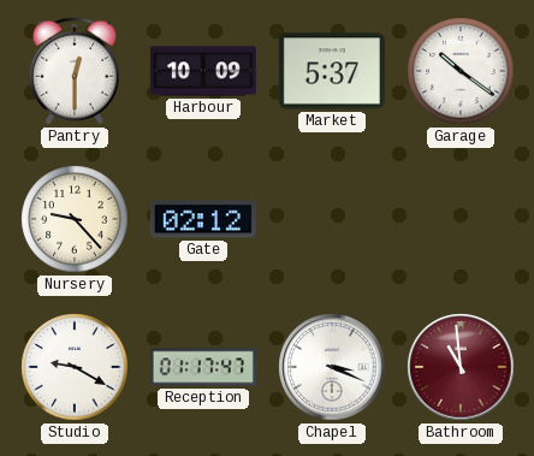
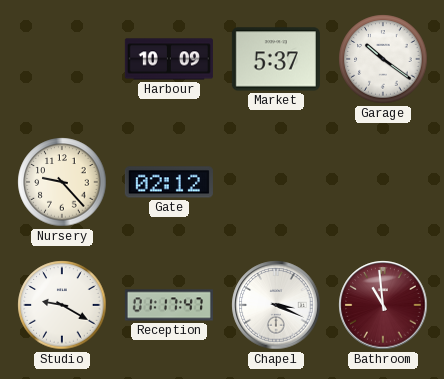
Pantry: 12:30 -> none (75, 71)
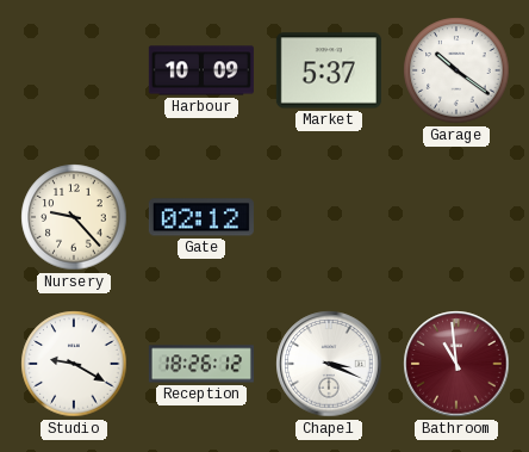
Reception: 01:17 -> 18:26 (201, 364)
